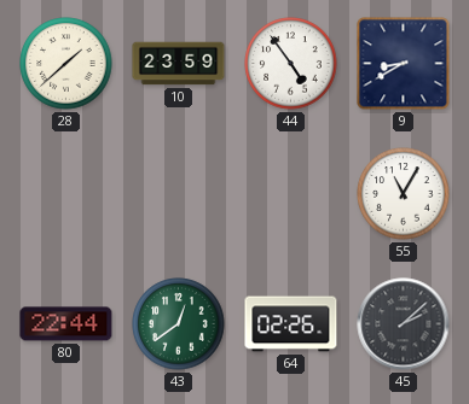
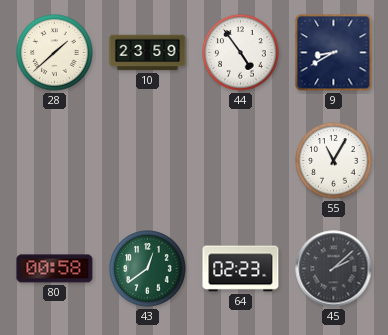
80: 22:44 -> 00:58 (55, 269)
64: 02:26 -> 02:23 (241, 269)
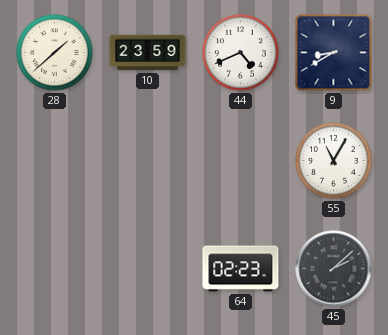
44: 4:54 -> 4:41 (241, 53)
80: 00:58 -> none (55, 269)
43: 12:39 -> none (148, 269)
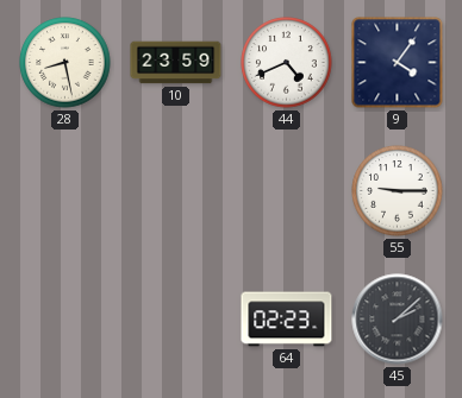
28: 1:38 -> 8:28 (65, 63)
9: 8:40 -> 4:06 (398, 63)
55: 11:05 -> 9:15 (398, 191)
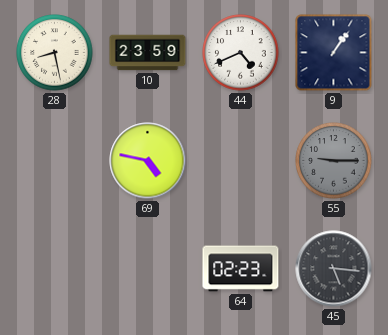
9: 4:06 -> 1:06 (334, 53)
69: none -> 4:47 (148, 161)
55 dial: white -> grey (334, 161)
45: 2:08 -> 5:16 (334, 269)
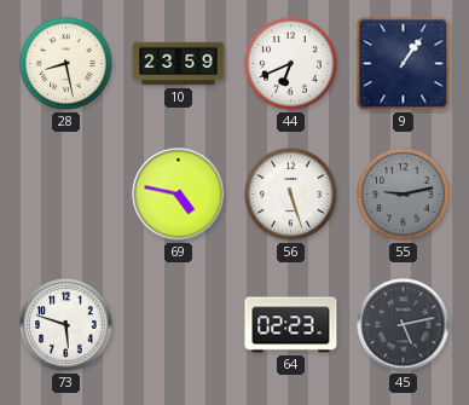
44: 4:41 -> 6:41 (291, 64)
56: none -> 5:27 (291, 195)
55: 9:15 -> 9:13 (404, 195)
73: none -> 5:48 (66, 325)
45: 5:16 -> 5:13 (404, 325)
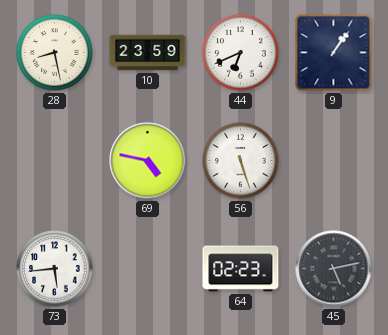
55: 9:13 -> none (404, 195)
73: 5:48 -> 5:44 (55, 269)
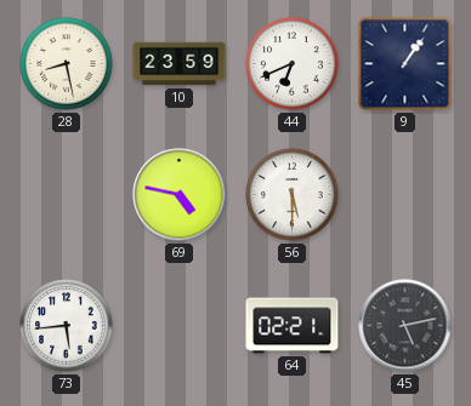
56: 5:27 -> 5:30 (293, 195)
64: 02:23 -> 02:21 (293, 326)
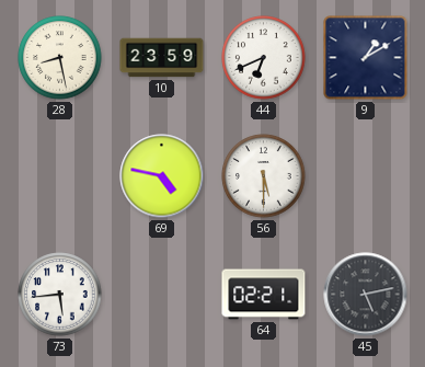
9: 1:06 -> 1:10 (366, 58)
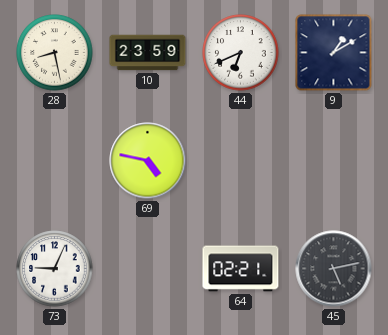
56: 5:30 -> none (264, 176)
73: 5:44 -> 9:04 (55, 269)
